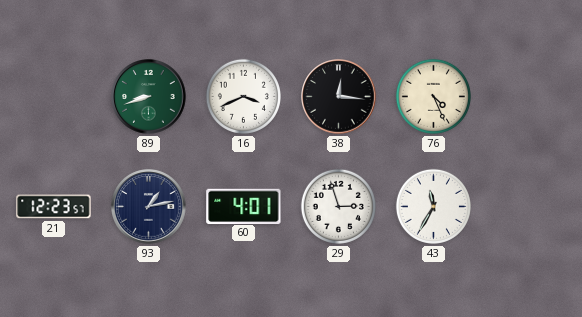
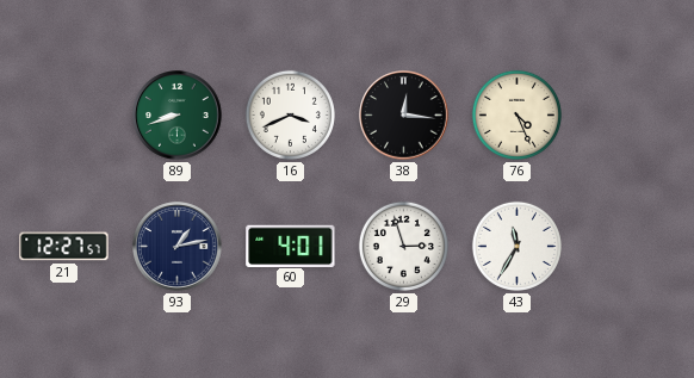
21: 12:23 -> 12:27 (64, 247)
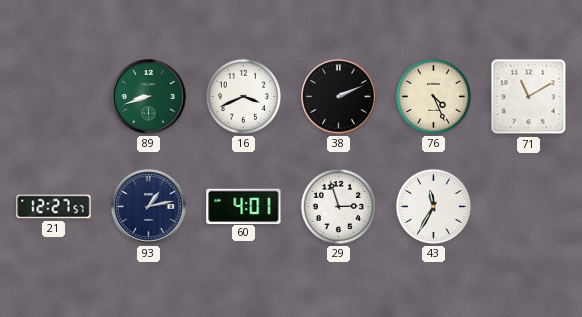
38: 12:16 -> 2:11 (339, 97)
71: none -> 11:10 (529, 97)
